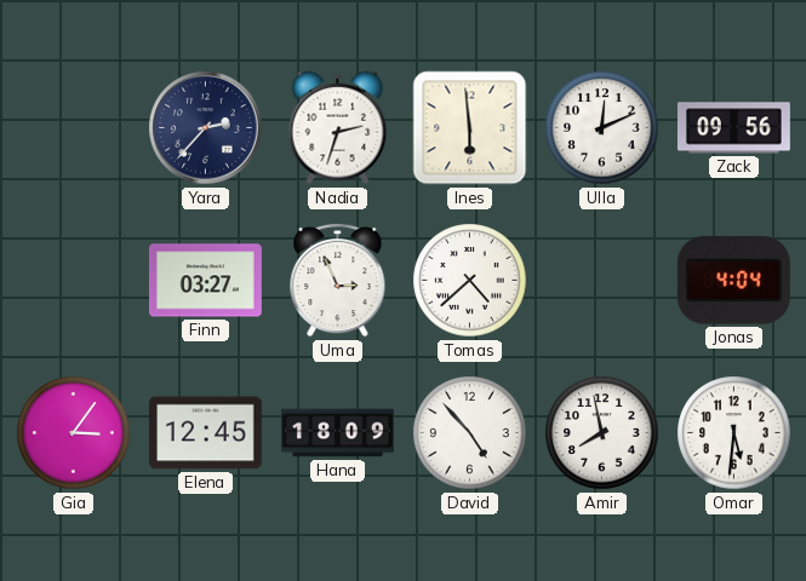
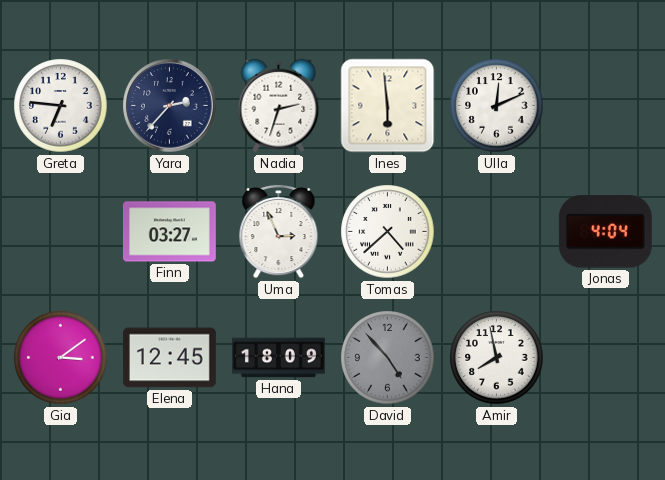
Greta: none -> 6:46 (61, 106)
Zack: 09:56 -> none (733, 128)
Gia: 3:06 -> 3:09 (61, 358)
David dial: white -> grey (388, 358)
Omar: 5:31 -> none (734, 433)
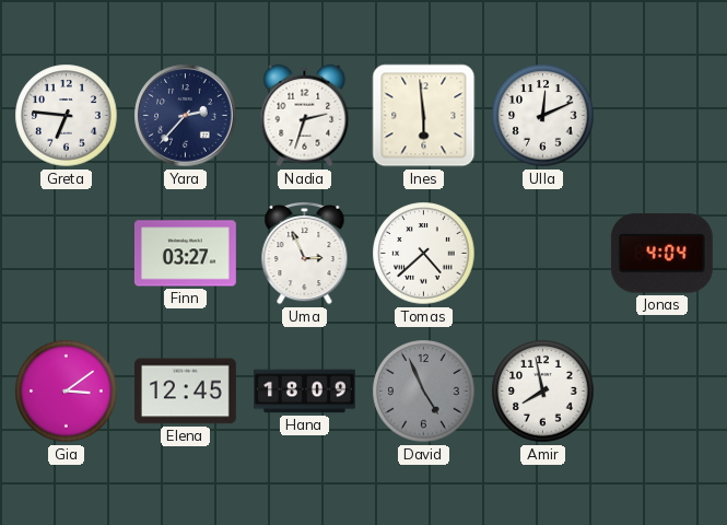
David: 4:53 -> 4:56 (424, 392)
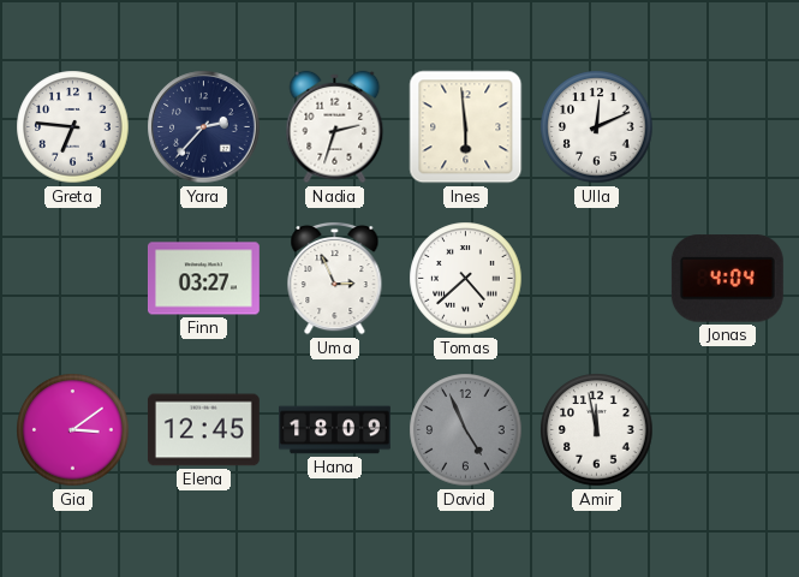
Amir: 7:58 -> 11:58 (597, 430)
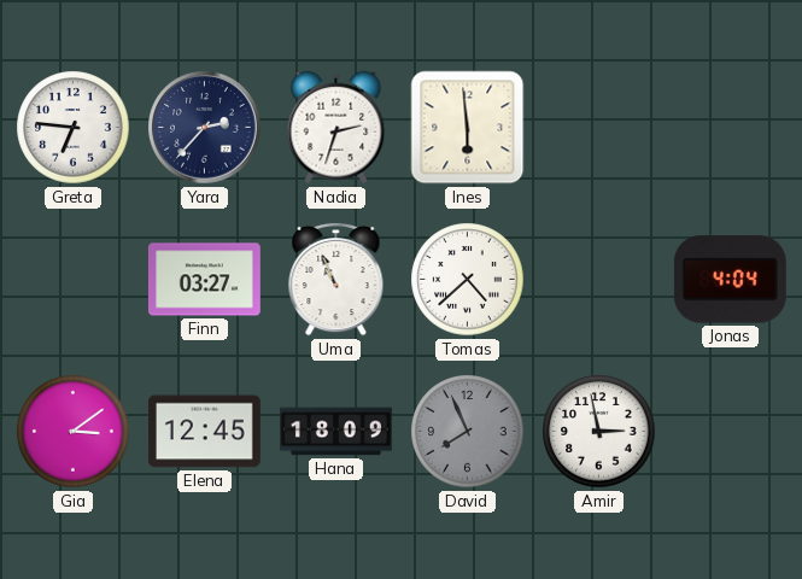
Ulla: 12:11 -> none (597, 127)
Uma: 2:56 -> 10:56 (336, 279)
David: 4:56 -> 7:56 (468, 432)
Amir: 11:58 -> 2:58 (599, 432)
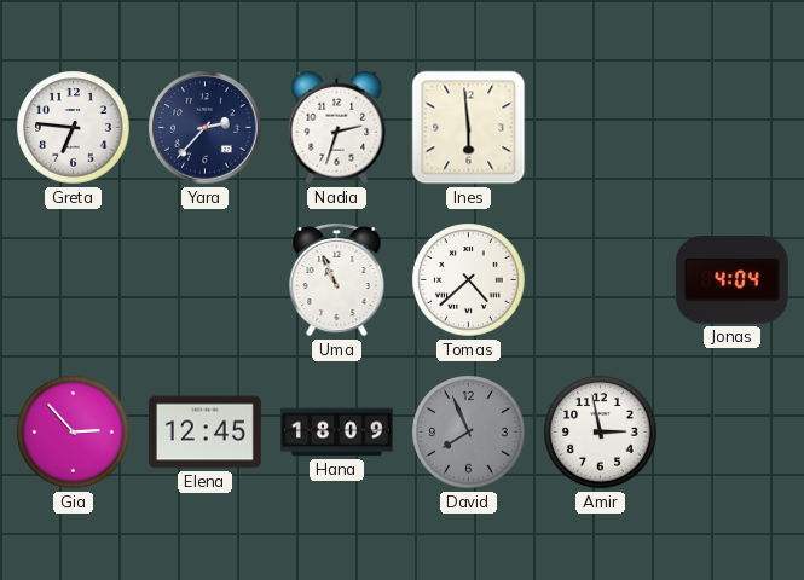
Finn: 03:27 -> none (204, 280)
Gia: 3:09 -> 2:53 (74, 433)
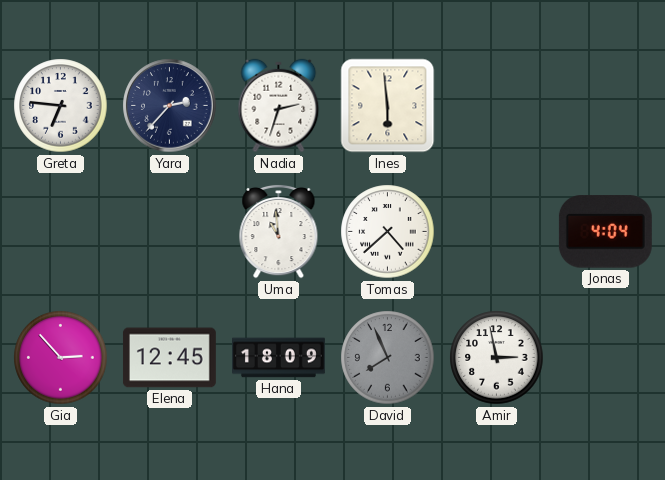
Uma: 10:56 -> 10:59 (279, 231)
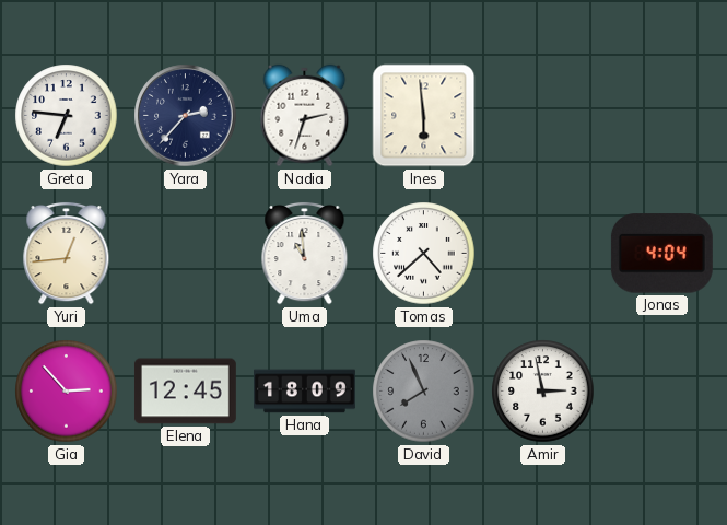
Yuri: none -> 12:44 (67, 253)
